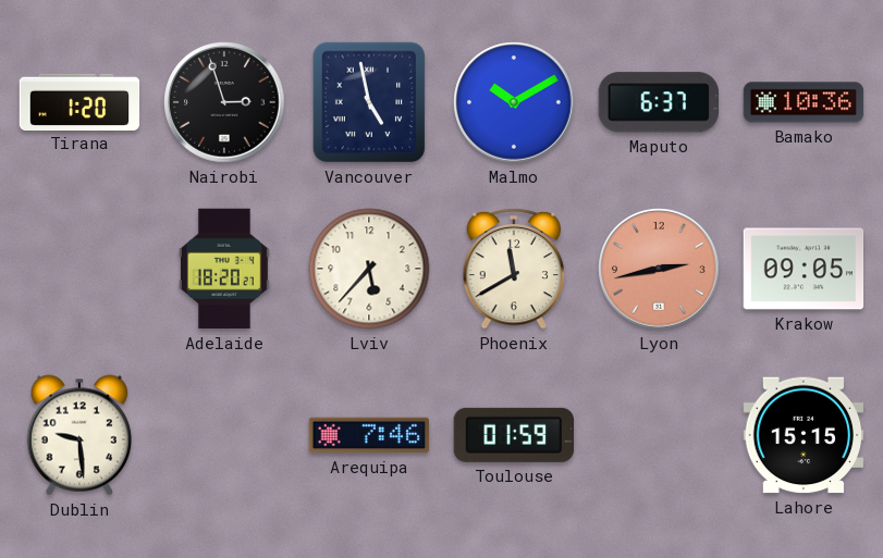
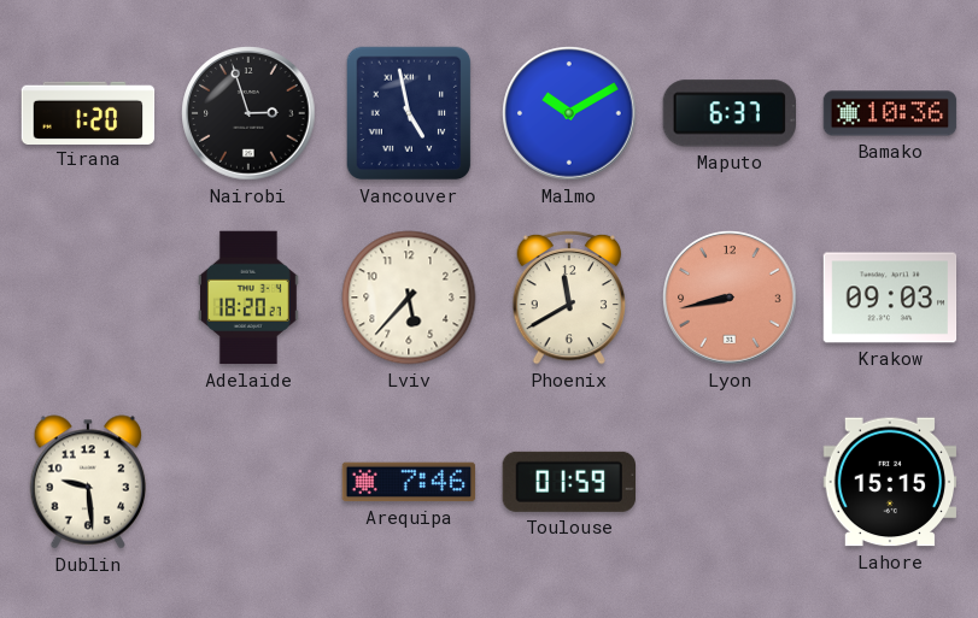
Lyon: 2:43 -> 8:43 (730, 298)
Krakow: 09:05 -> 09:03 (890, 298)
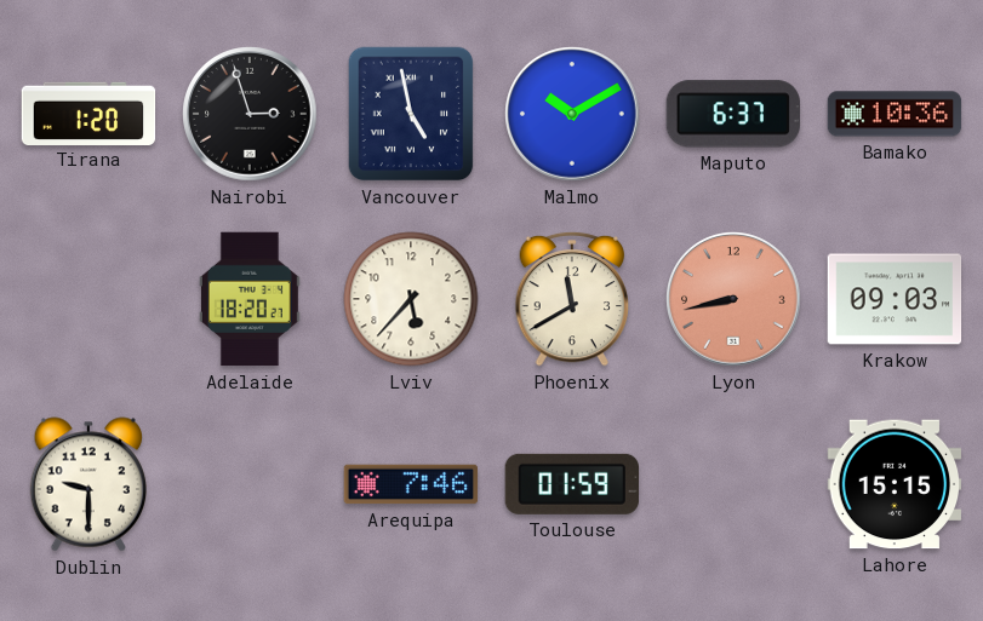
Dublin: 9:29 -> 9:30 (87, 484)
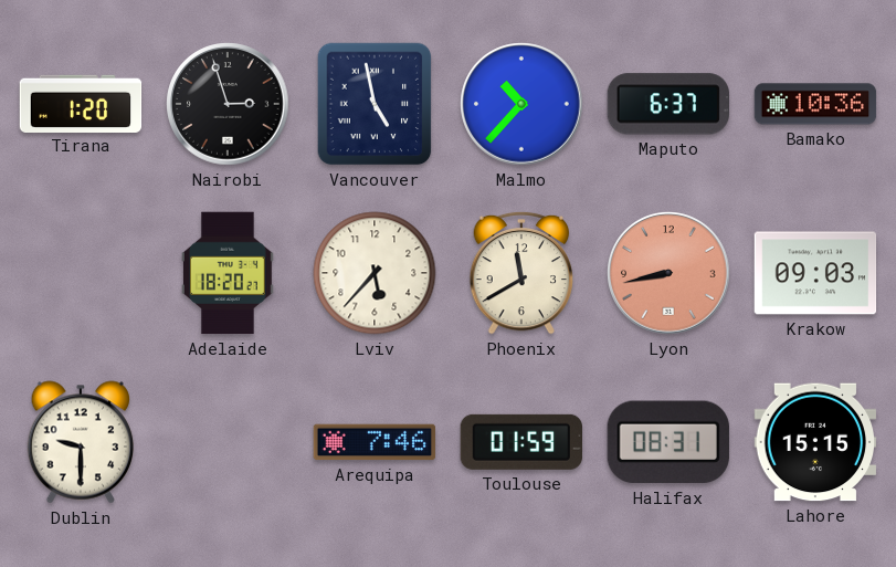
Malmo: 10:10 -> 10:37 (521, 104)
Halifax: none -> 08:31 (668, 442)
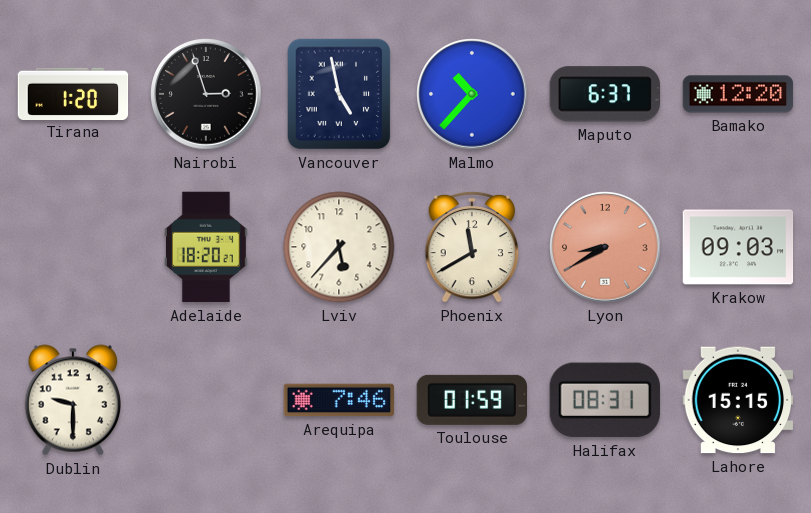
Bamako: 10:36 -> 12:20 (738, 94)
Lyon: 8:43 -> 8:40 (605, 247)
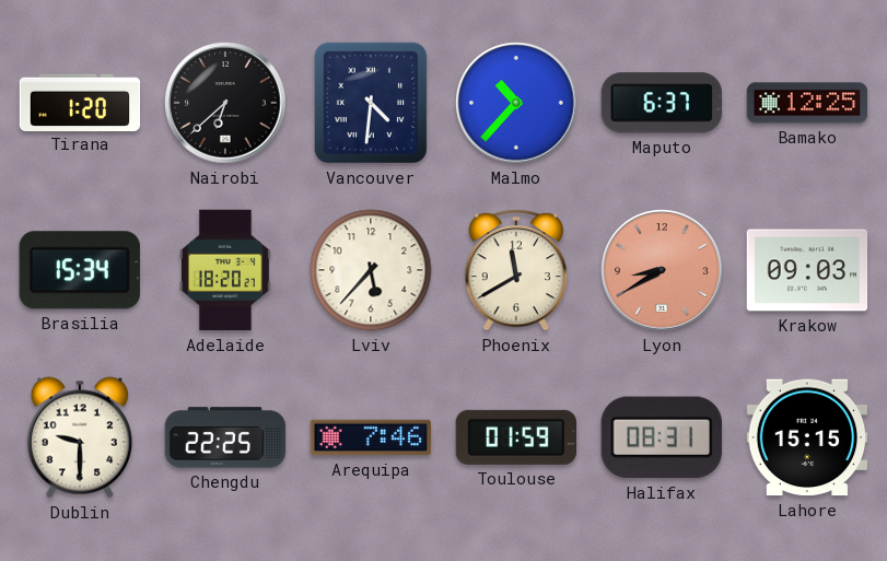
Nairobi: 2:57 -> 6:38 (225, 103)
Vancouver: 4:58 -> 4:31 (371, 103)
Bamako: 12:20 -> 12:25 (807, 103)
Brasilia: none -> 15:34 (80, 270)
Chengdu: none -> 22:25 (225, 437)
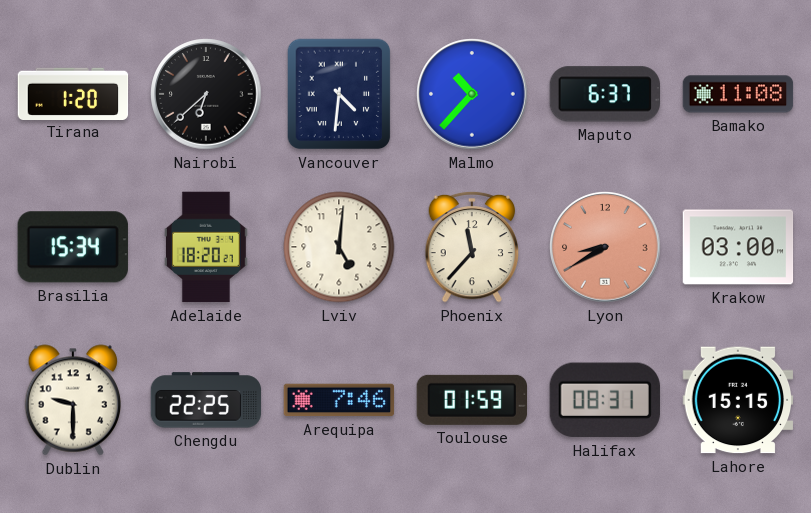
Bamako: 12:25 -> 11:08 (738, 94)
Lviv: 5:37 -> 5:01 (339, 247)
Phoenix: 11:40 -> 11:37 (472, 247)
Krakow: 09:03 -> 03:00 (738, 247)
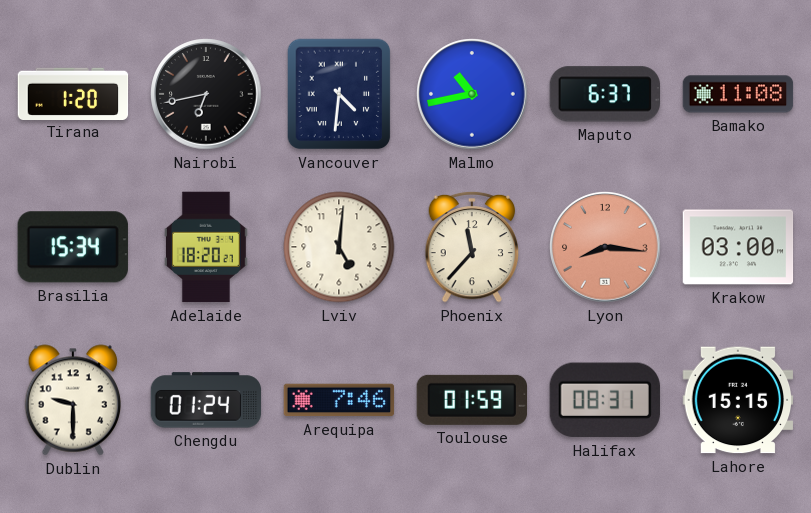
Nairobi: 6:38 -> 6:43 (206, 94)
Malmo: 10:37 -> 10:43 (472, 94)
Lyon: 8:40 -> 8:16 (605, 247)
Chengdu: 22:25 -> 01:24 (206, 400)
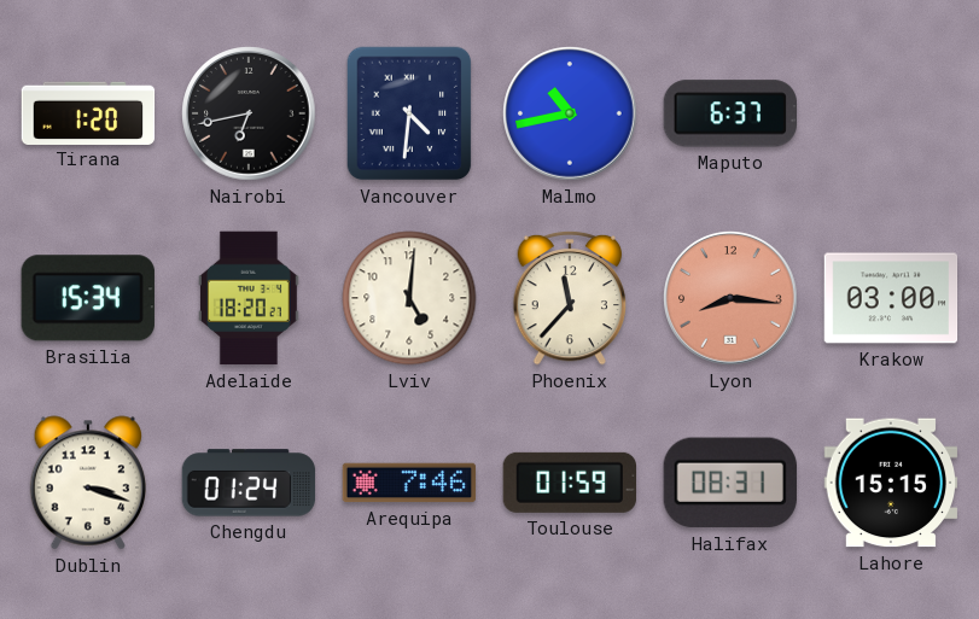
Bamako: 11:08 -> none (738, 94)
Dublin: 9:30 -> 3:18 (87, 483)
